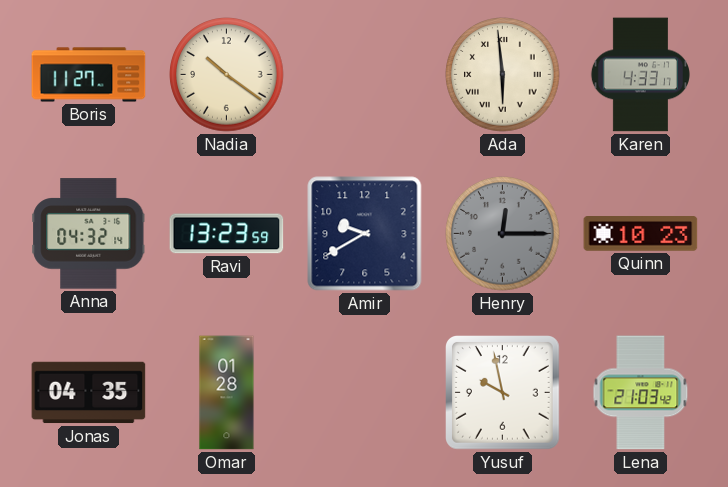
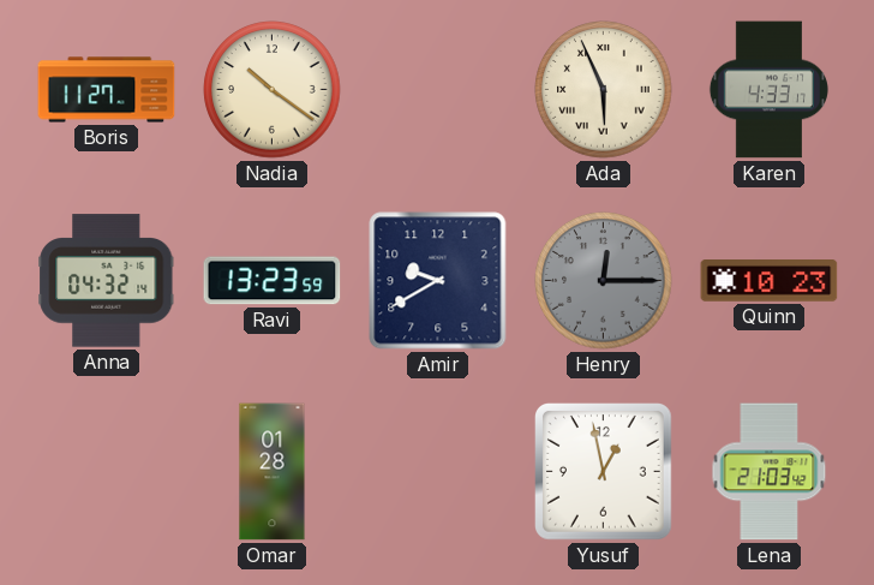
Ada: 5:59 -> 5:56 (604, 90)
Jonas: 04:35 -> none (89, 393)
Yusuf: 9:58 -> 12:58 (604, 472)
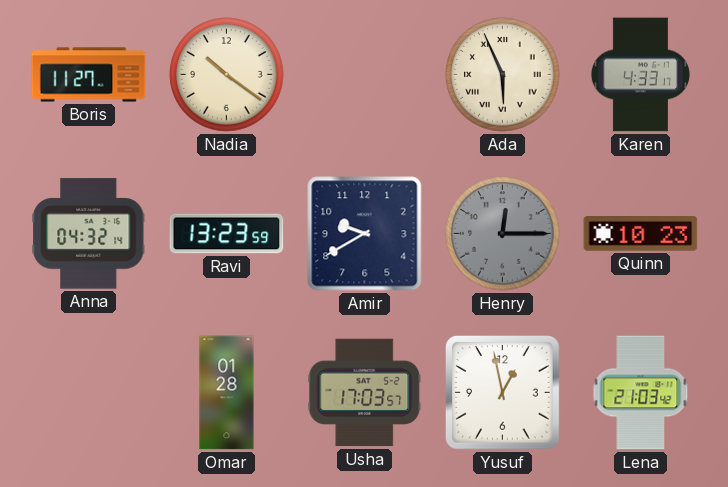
Usha: none -> 17:03 (365, 393)
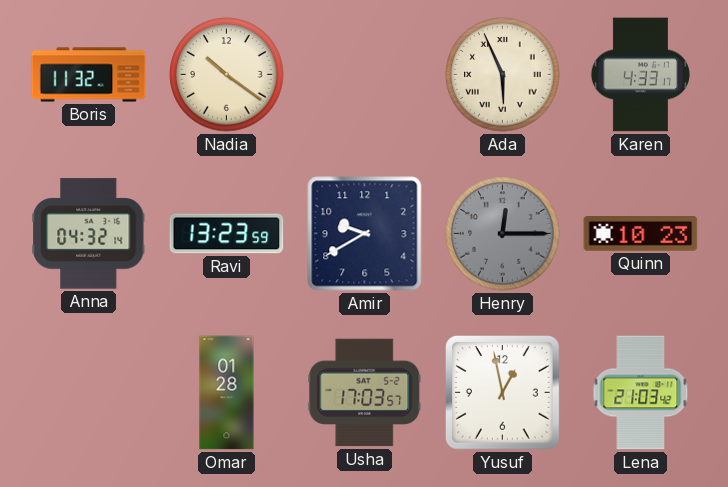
Boris: 11:27 -> 11:32 (89, 75)
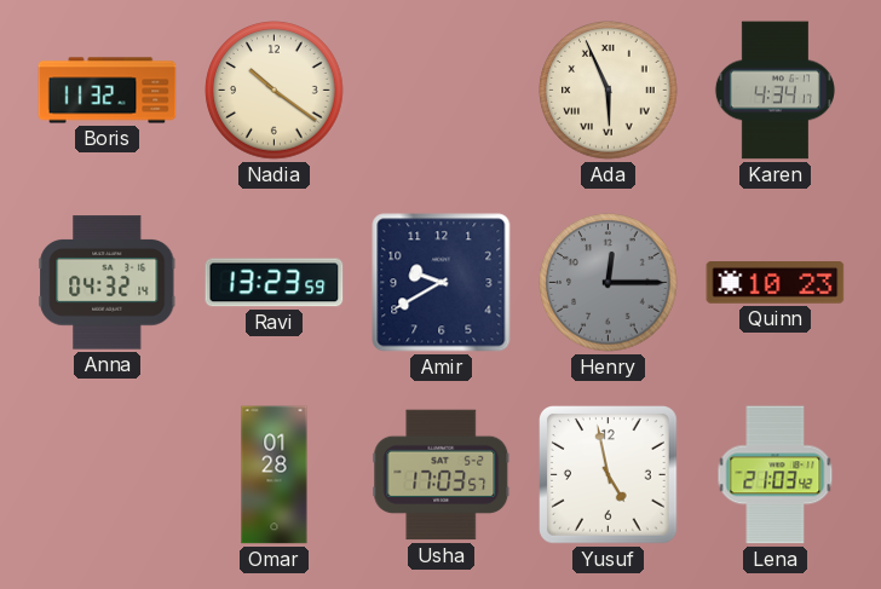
Karen: 4:33 -> 4:34 (775, 91)
Yusuf: 12:58 -> 4:58 (609, 475)
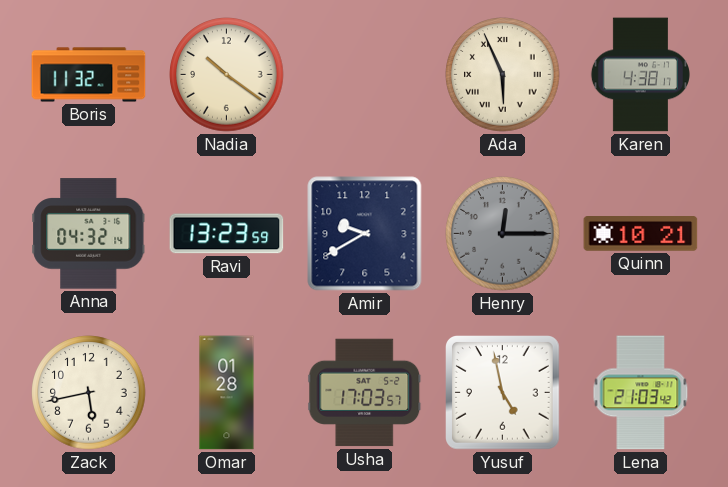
Karen: 4:34 -> 4:38 (640, 75)
Quinn: 10:23 -> 10:21 (641, 234)
Zack: none -> 5:43 (89, 393)
